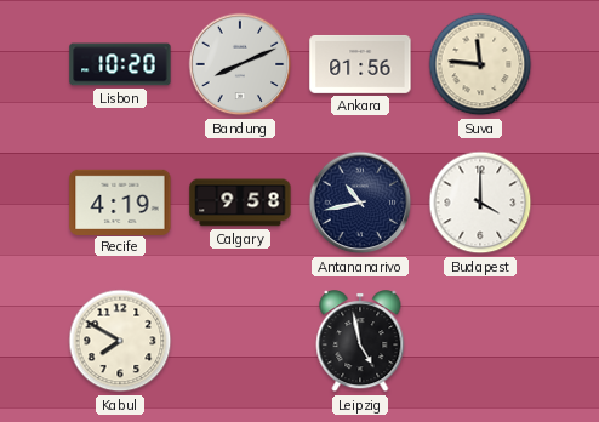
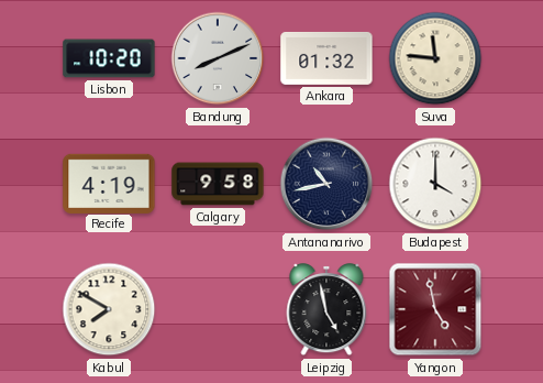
Ankara: 01:56 -> 01:32 (326, 58)
Yangon: none -> 4:58 (435, 309)
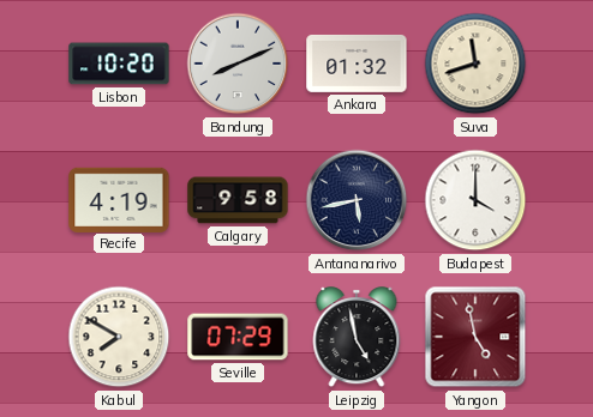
Suva: 11:46 -> 11:42 (475, 64)
Antananarivo: 10:43 -> 5:43 (357, 200)
Seville: none -> 07:29 (238, 337)
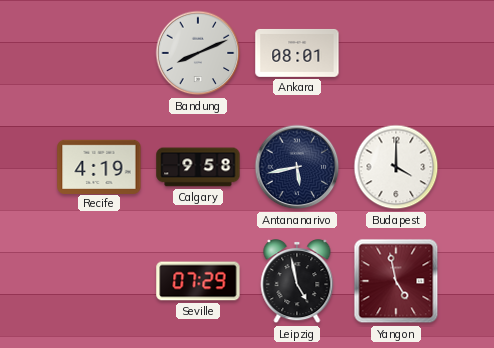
Lisbon: 10:20 -> none (119, 64)
Ankara: 01:32 -> 08:01 (297, 53)
Suva: 11:42 -> none (475, 64)
Kabul: 7:50 -> none (119, 337)
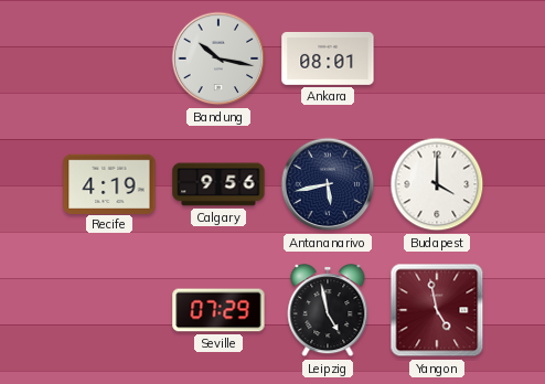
Bandung: 8:11 -> 10:17 (218, 58)
Calgary: 9:58 -> 9:56 (218, 184)
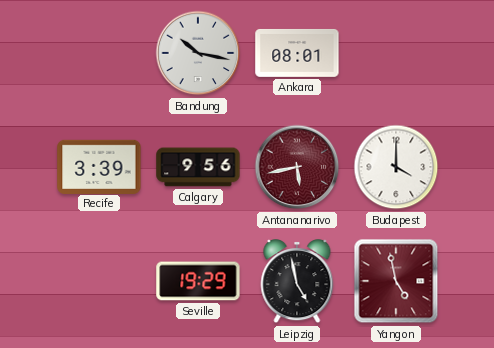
Recife: 4:19 -> 3:39 (99, 166)
Antananarivo dial: navy -> burgundy (297, 167)
Seville: 07:29 -> 19:29 (198, 281)
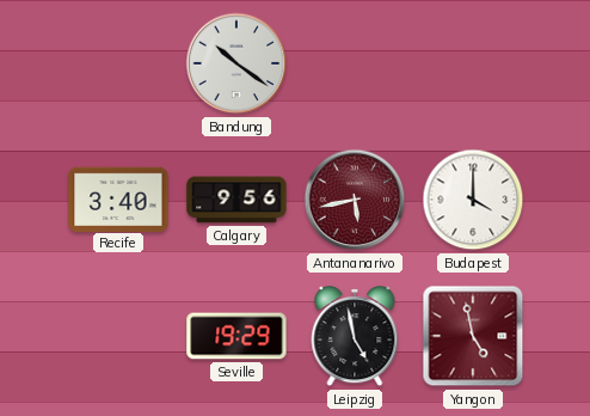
Bandung: 10:17 -> 10:21 (236, 63)
Ankara: 08:01 -> none (297, 53)
Recife: 3:39 -> 3:40 (118, 198)
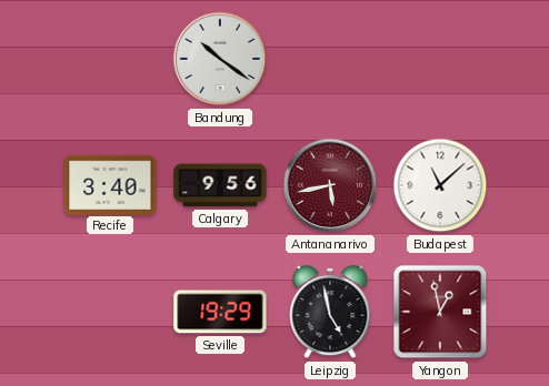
Budapest: 4:00 -> 11:08 (440, 185)
Yangon: 4:58 -> 12:58 (440, 312)
